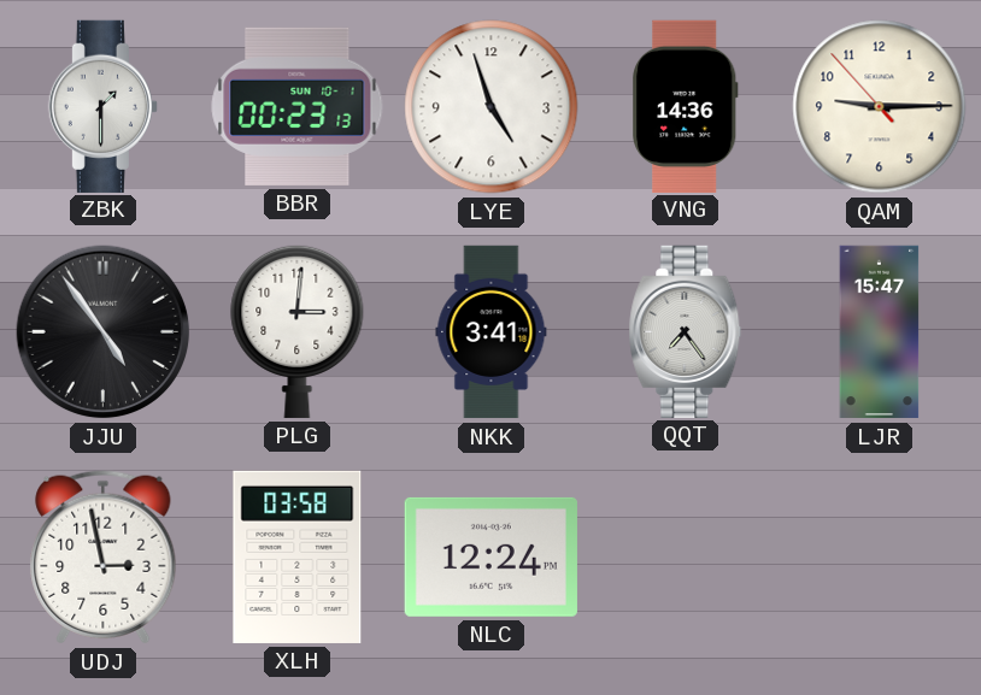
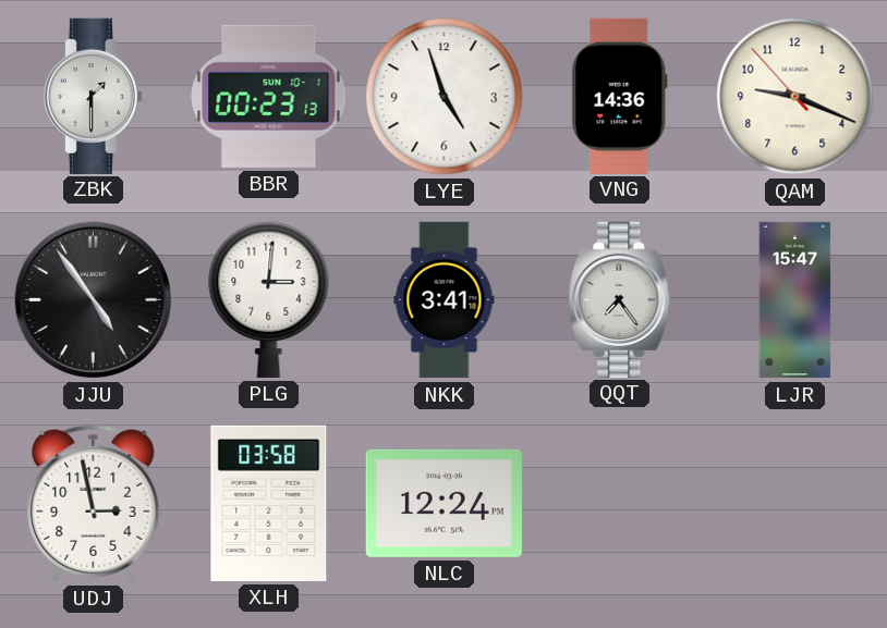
QAM: 9:14 -> 9:18 (795, 97)
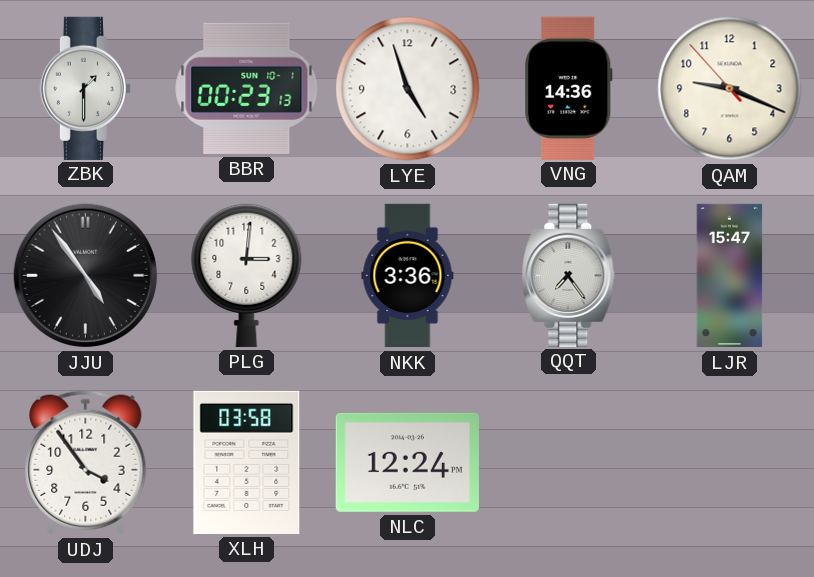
NKK: 3:41 -> 3:36 (408, 276)
UDJ: 2:58 -> 3:54 (86, 463)
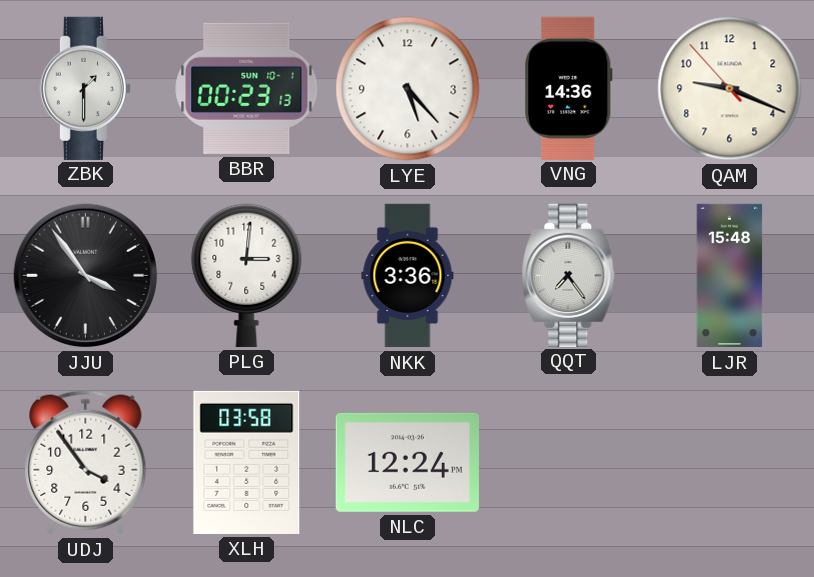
LYE: 4:57 -> 5:23 (408, 89)
JJU: 4:54 -> 3:54 (86, 276)
LJR: 15:47 -> 15:48 (730, 276)
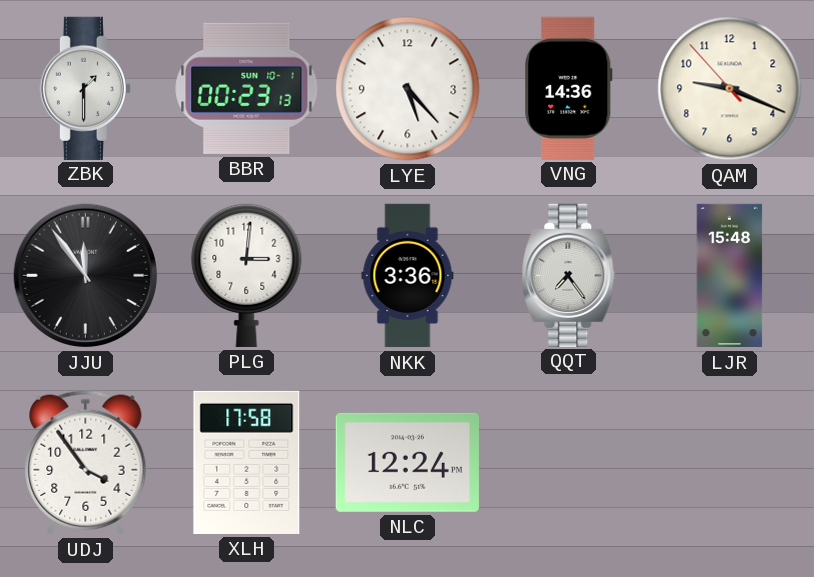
JJU: 3:54 -> 11:54 (86, 276)
XLH: 03:58 -> 17:58 (247, 462)
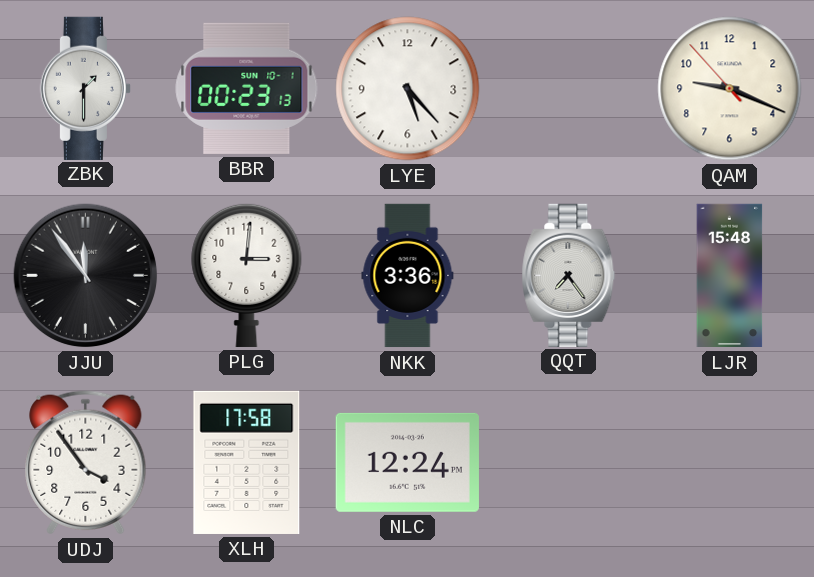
VNG: 14:36 -> none (569, 88)
